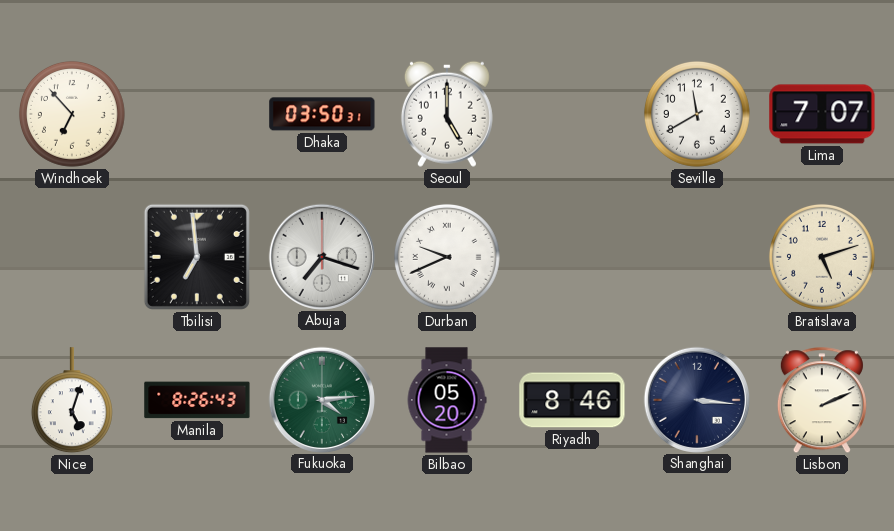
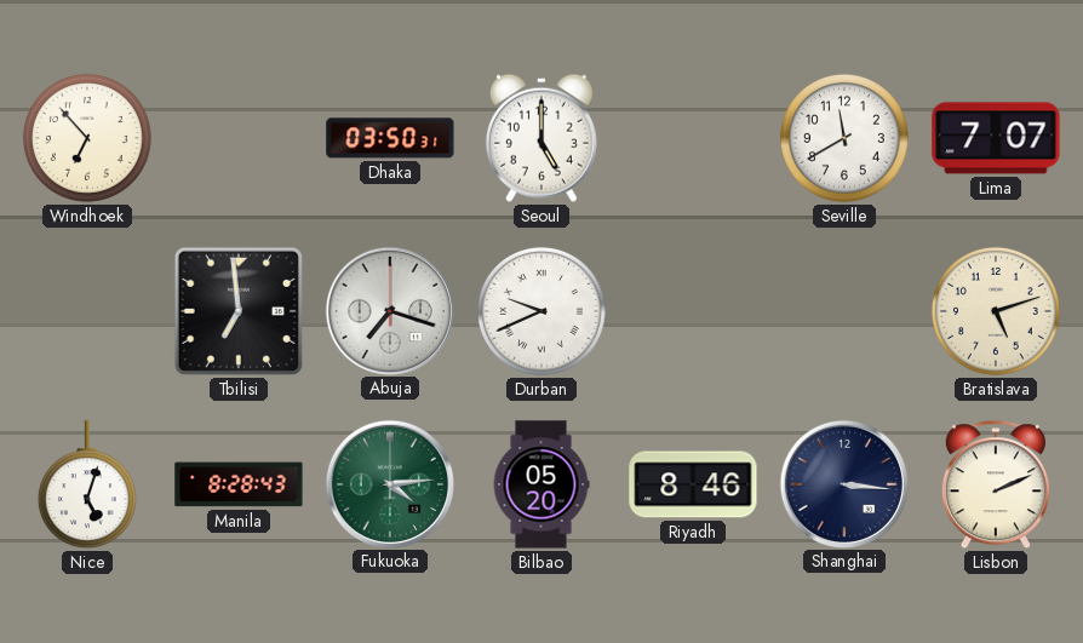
Manila: 8:26 -> 8:28 (239, 484)
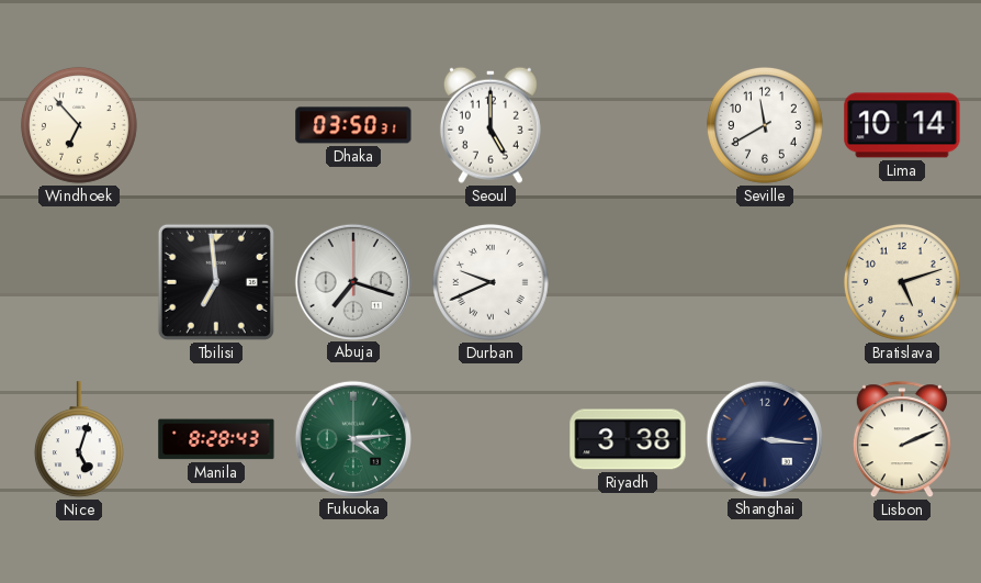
Lima: 7:07 -> 10:14 (902, 125)
Bilbao: 05:20 -> none (541, 484)
Riyadh: 8:46 -> 3:38 (628, 439)
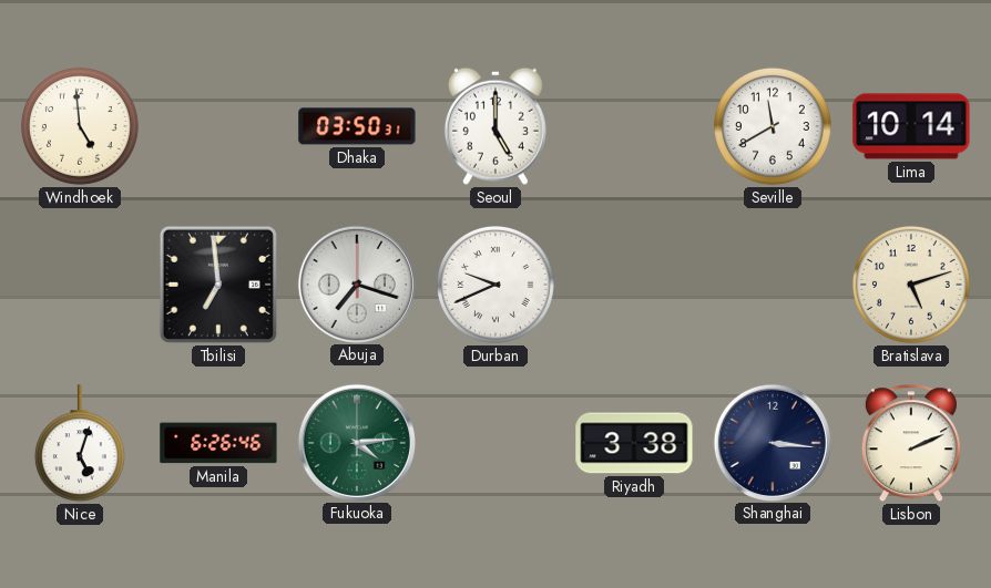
Windhoek: 6:53 -> 4:59 (80, 126)
Manila: 8:28 -> 6:26 (218, 443)
